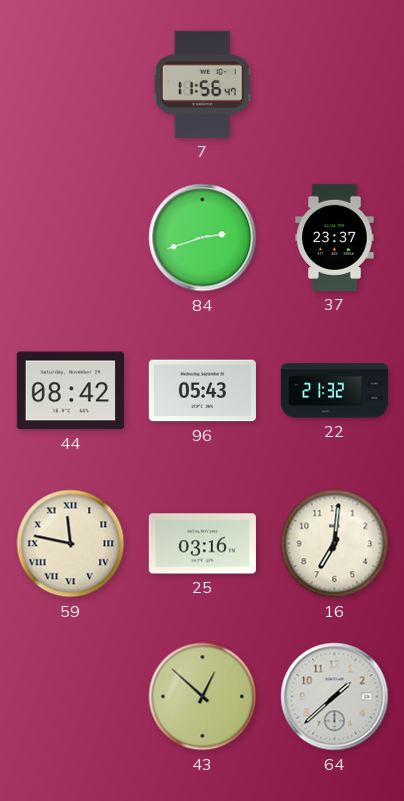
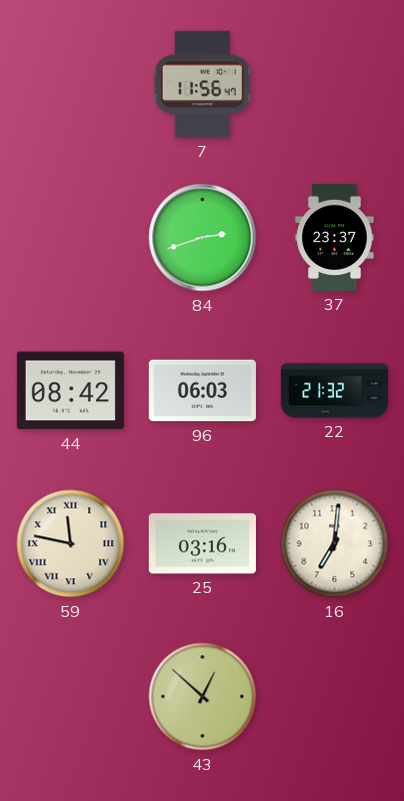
96: 05:43 -> 06:03 (202, 391)
64: 1:38 -> none (335, 697)
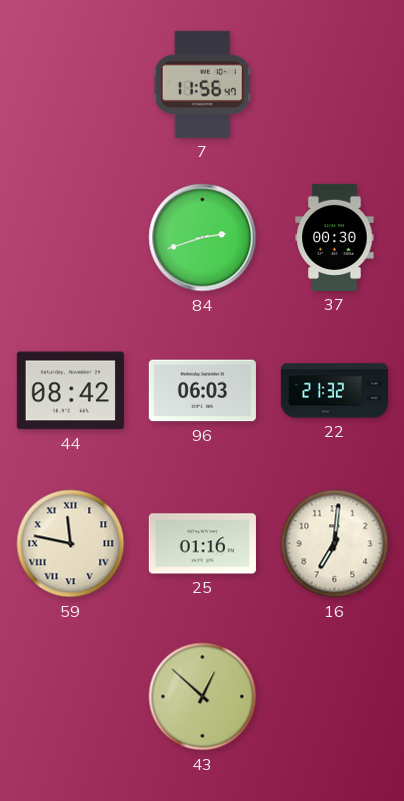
37: 23:37 -> 00:30 (335, 237)
25: 03:16 -> 01:16 (202, 544)
